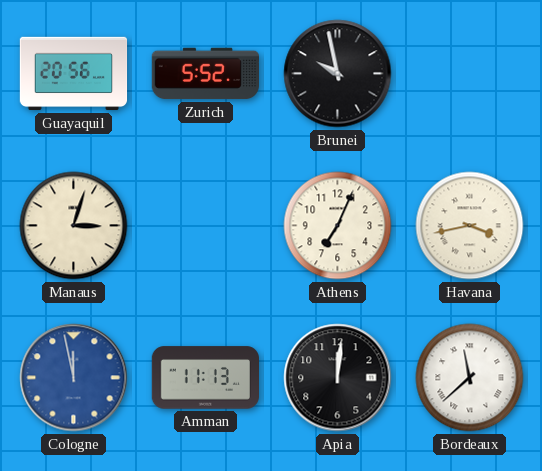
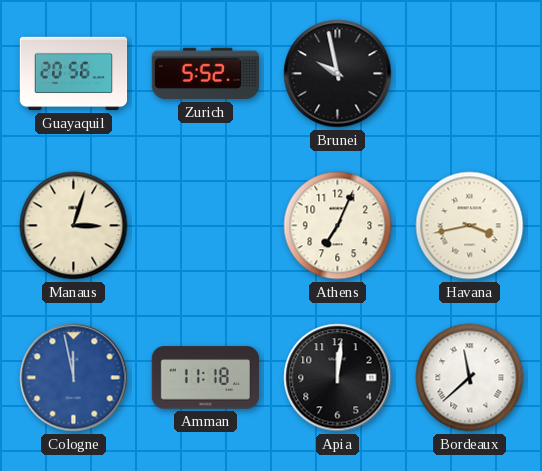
Amman: 11:13 -> 11:18 (205, 378)
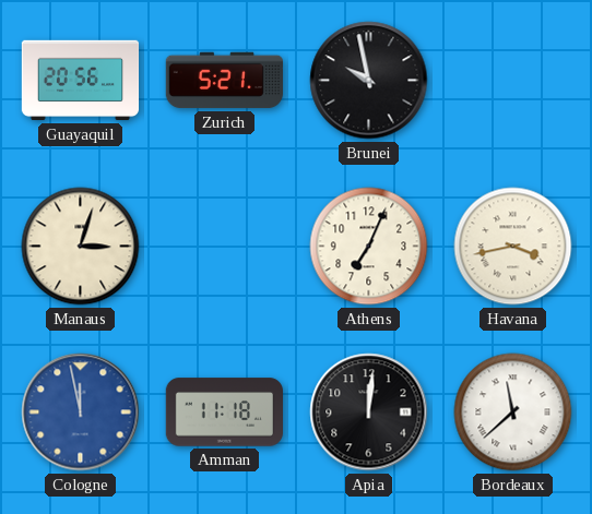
Zurich: 5:52 -> 5:21 (225, 81)
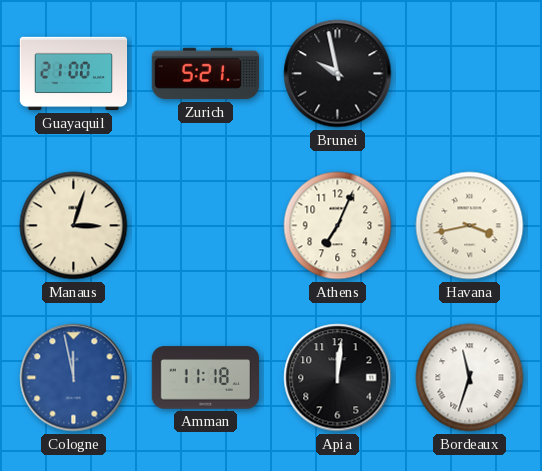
Guayaquil: 20:56 -> 21:00 (74, 74)
Bordeaux: 11:38 -> 11:33 (470, 378)
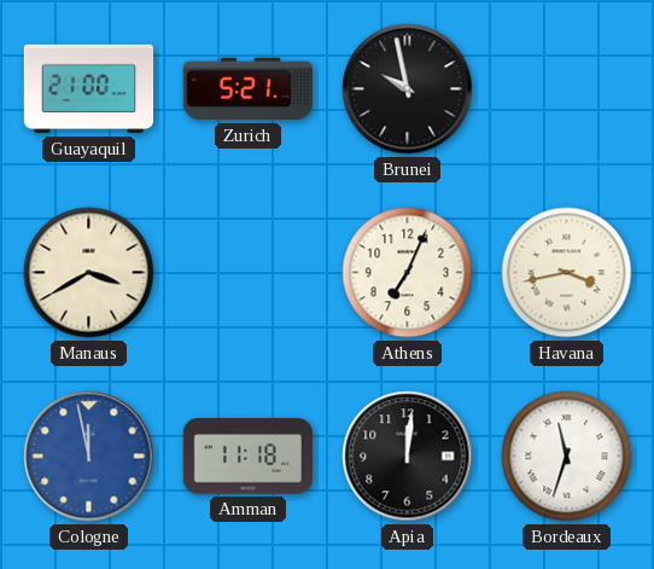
Manaus: 3:03 -> 3:40 (89, 273)
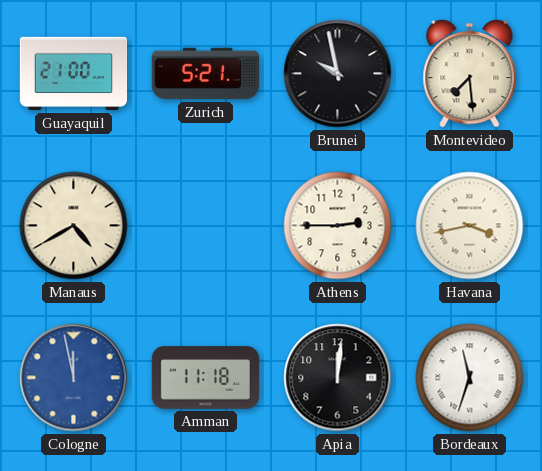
Montevideo: none -> 7:29 (470, 73)
Manaus: 3:40 -> 4:40 (74, 226)
Athens: 7:04 -> 2:45 (338, 226)
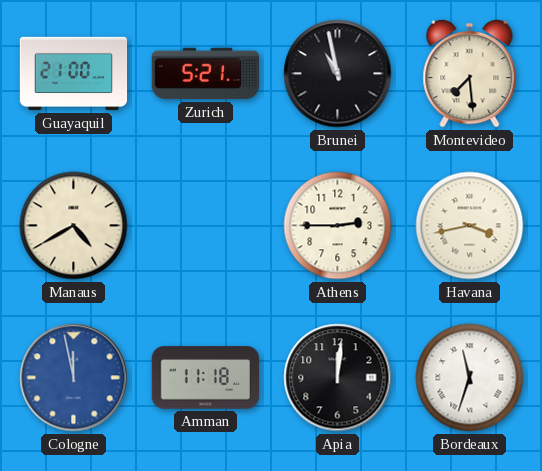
Brunei: 9:58 -> 10:58 (338, 74)
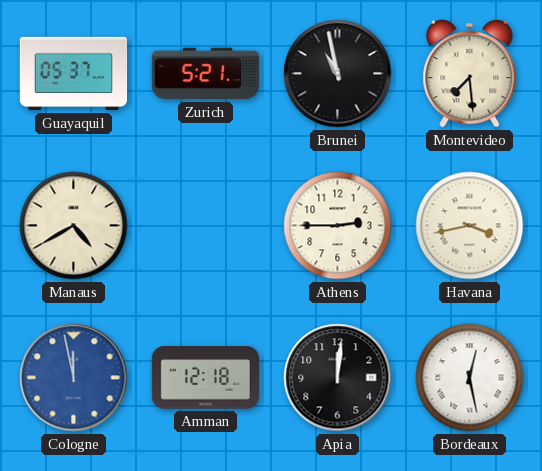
Guayaquil: 21:00 -> 05:37 (74, 74)
Amman: 11:18 -> 12:18 (205, 378)
Bordeaux: 11:33 -> 12:28 (470, 378)
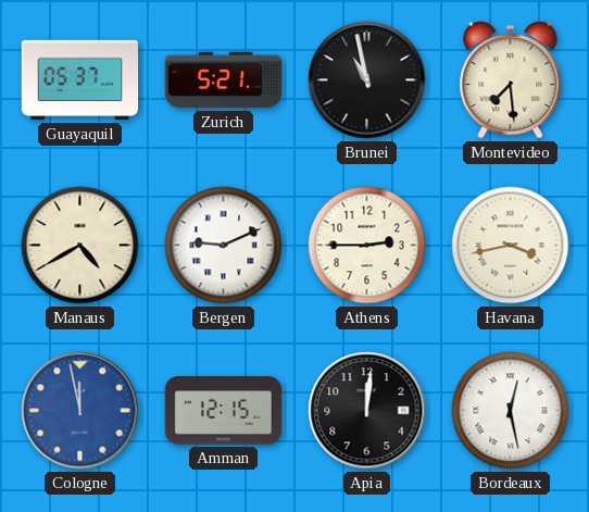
Bergen: none -> 9:11 (224, 246)
Amman: 12:18 -> 12:15 (223, 411)
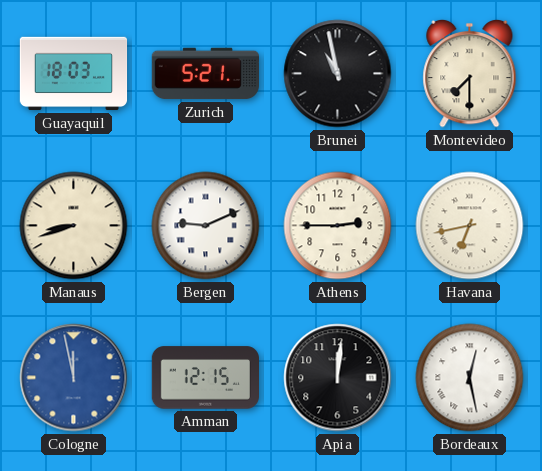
Guayaquil: 05:37 -> 18:03 (74, 74)
Montevideo: 7:29 -> 7:30 (470, 73)
Manaus: 4:40 -> 8:42 (74, 226)
Havana: 3:43 -> 6:43 (470, 226)
